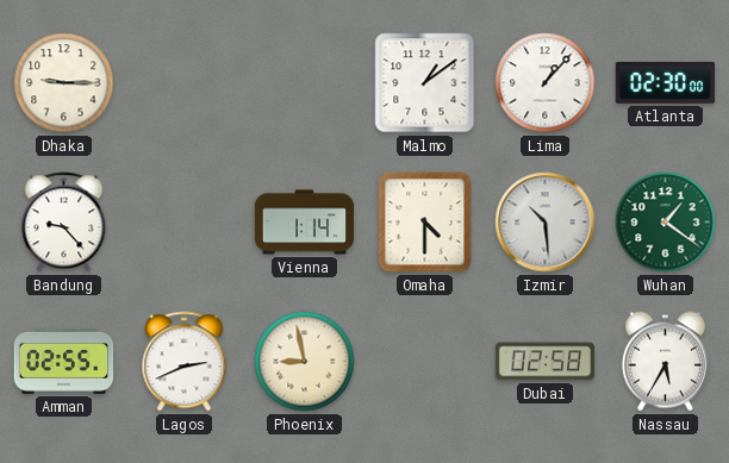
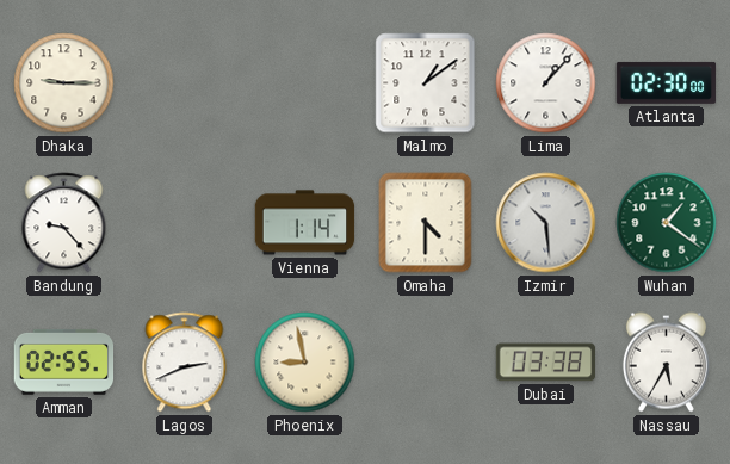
Dubai: 02:58 -> 03:38 (546, 363)
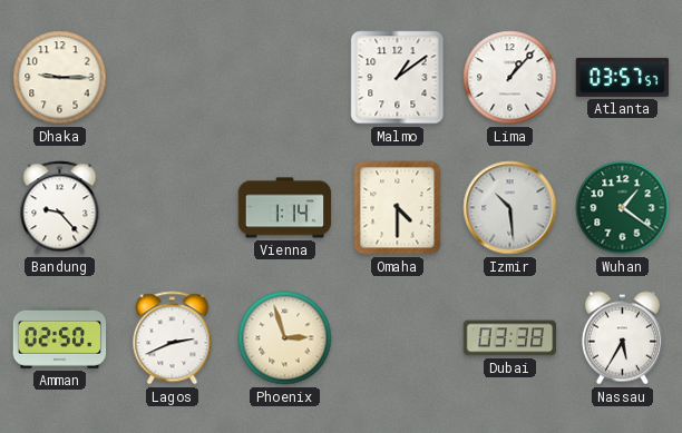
Atlanta: 02:30 -> 03:57 (623, 77)
Amman: 02:55 -> 02:50 (60, 337)
Phoenix: 8:58 -> 2:57 (285, 338)
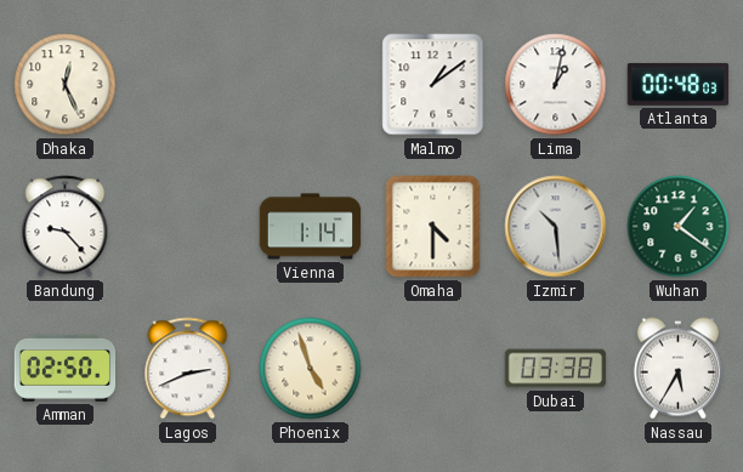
Dhaka: 9:15 -> 12:26 (66, 85)
Lima: 1:07 -> 1:02 (556, 85)
Atlanta: 03:57 -> 00:48 (679, 84)
Phoenix: 2:57 -> 4:57 (311, 369)
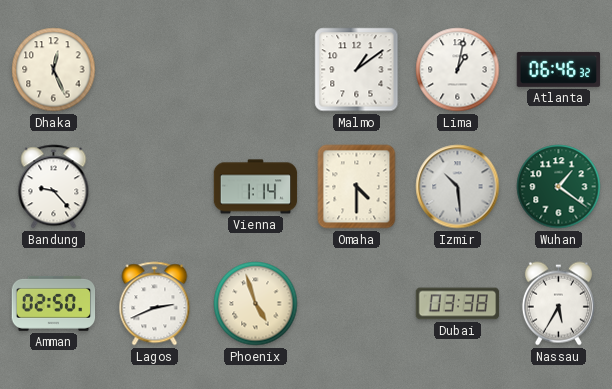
Atlanta: 00:48 -> 06:46 (559, 69)
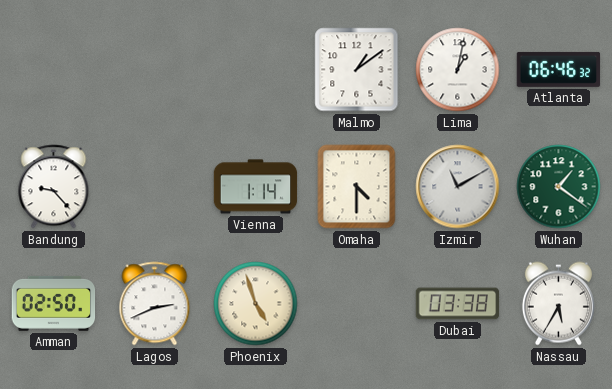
Dhaka: 12:26 -> none (54, 70)
Izmir: 10:29 -> 11:10 (458, 187)
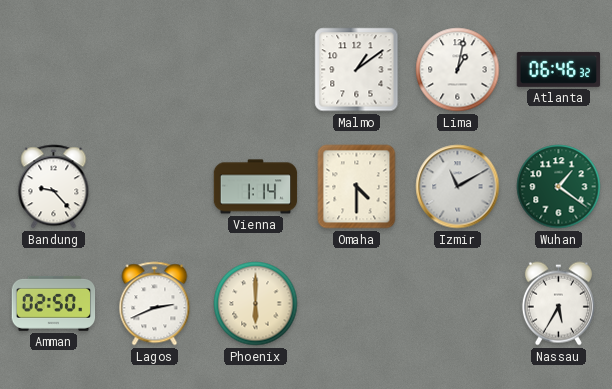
Phoenix: 4:57 -> 6:00 (256, 304)
Dubai: 03:38 -> none (458, 304)
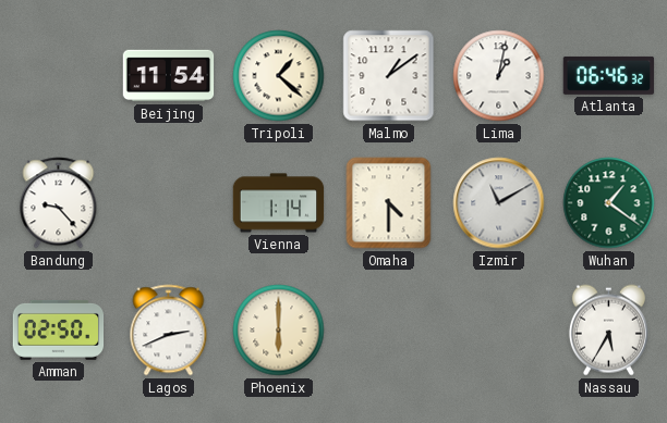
Beijing: none -> 11:54 (169, 76)
Tripoli: none -> 1:22 (279, 76)
